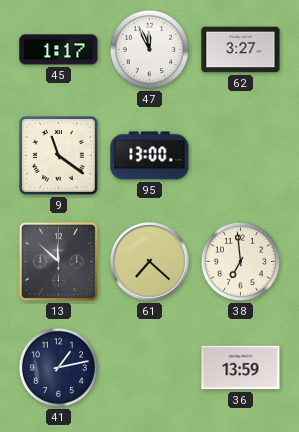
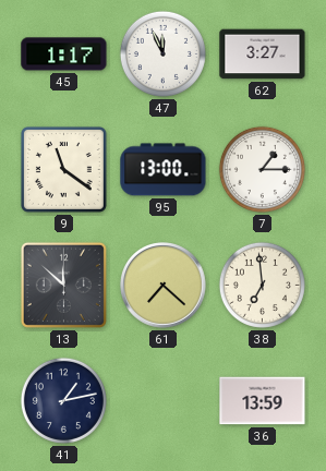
7: none -> 1:15 (262, 169)
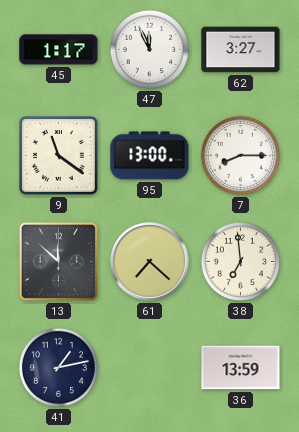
7: 1:15 -> 8:15 (240, 155)
